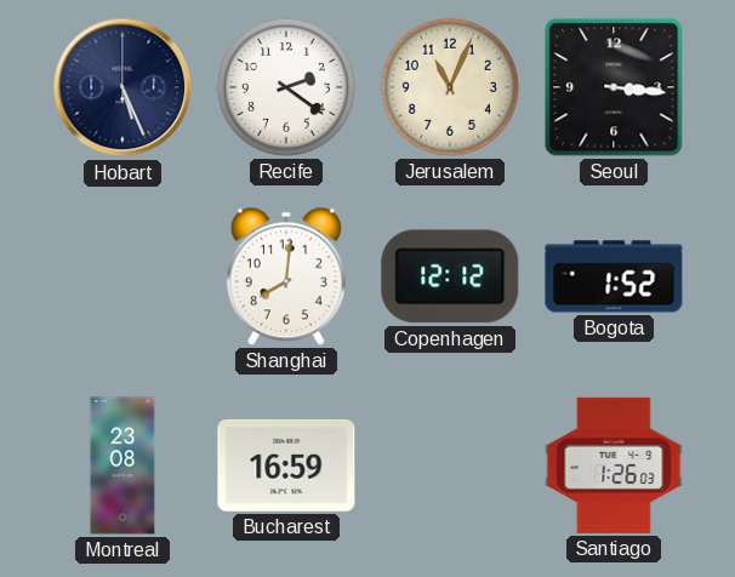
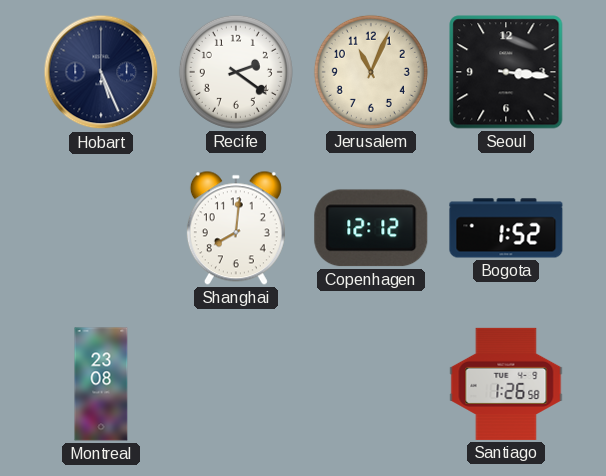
Bucharest: 16:59 -> none (286, 465)
Santiago: 1:26:03 -> 1:26:58 (506, 384)
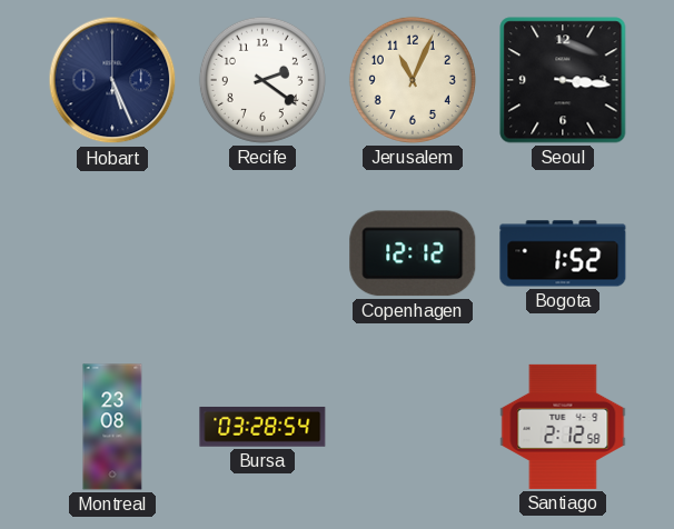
Shanghai: 8:01 -> none (236, 228)
Bursa: none -> 03:28 (262, 427)
Santiago: 1:26 -> 2:12 (563, 427)
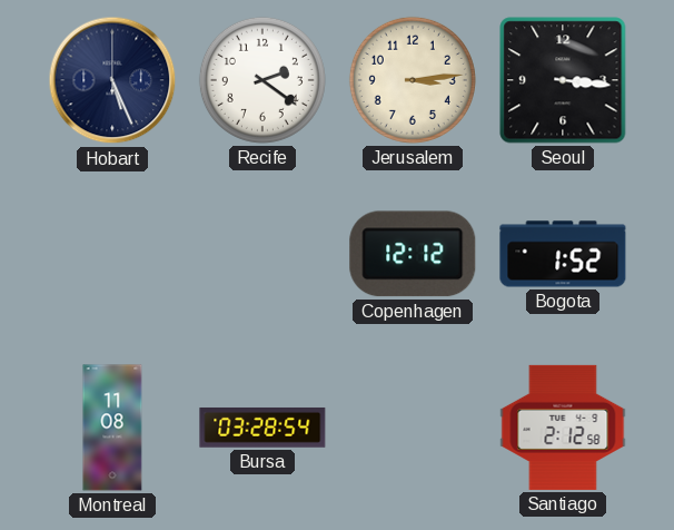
Jerusalem: 11:04 -> 3:14 (413, 80)
Montreal: 23:08 -> 11:08 (112, 428)
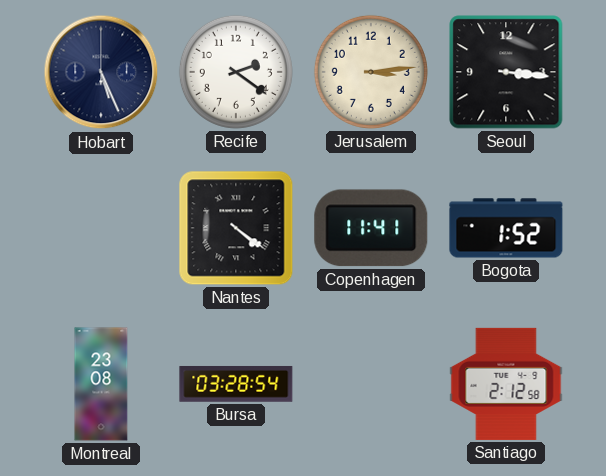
Nantes: none -> 4:21 (236, 228)
Copenhagen: 12:12 -> 11:41 (371, 228)
Montreal: 11:08 -> 23:08 (101, 384)
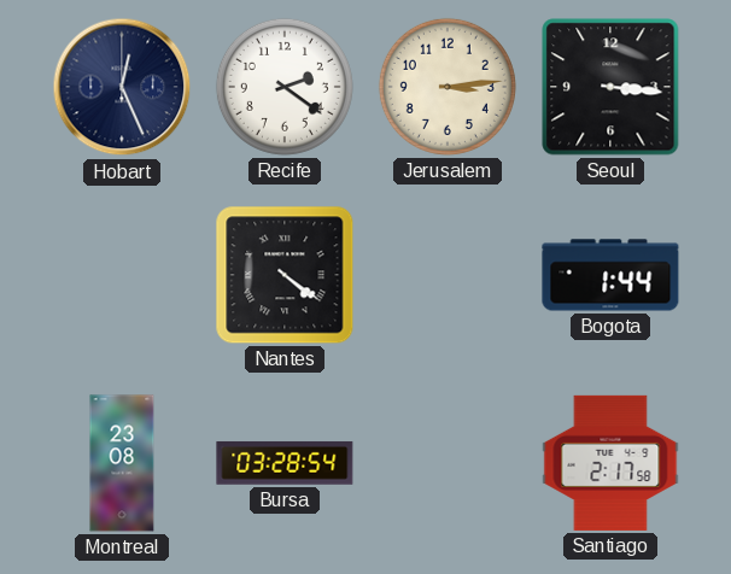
Hobart: 5:26 -> 12:26 (122, 87)
Copenhagen: 11:41 -> none (371, 228)
Bogota: 1:52 -> 1:44 (610, 275)
Santiago: 2:12 -> 2:17 (610, 463)
